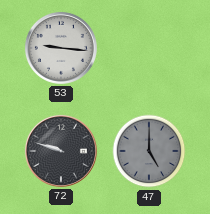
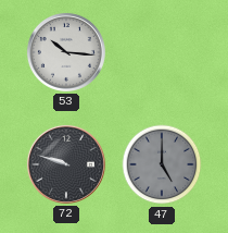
53: 9:16 -> 10:16 (66, 52)
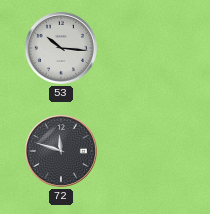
72: 9:48 -> 11:48 (61, 151)
47: 5:00 -> none (162, 164)
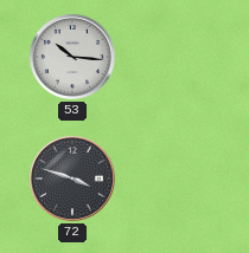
72: 11:48 -> 3:48 (72, 179)
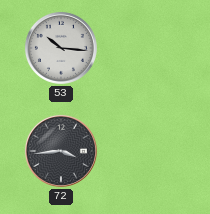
72: 3:48 -> 3:44 (61, 151)
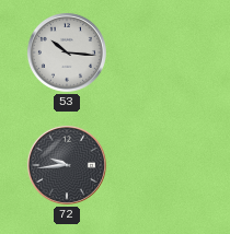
72: 3:44 -> 9:44 (67, 165)
